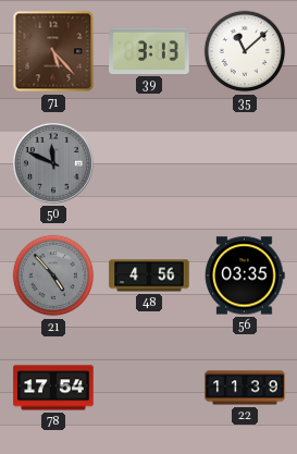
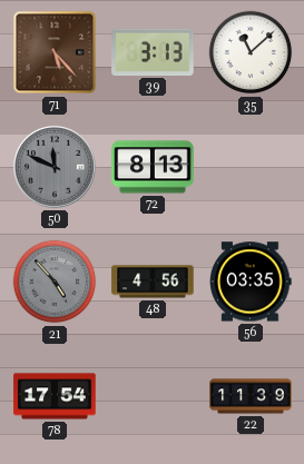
72: none -> 8:13 (153, 167)
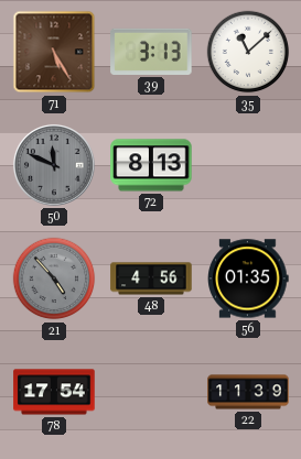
71: 5:23 -> 5:25 (54, 52)
56: 03:35 -> 01:35 (248, 278)
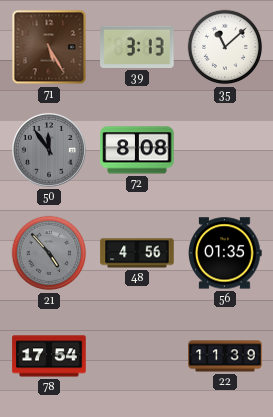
50: 11:49 -> 11:54 (49, 150)
72: 8:13 -> 8:08 (137, 150)
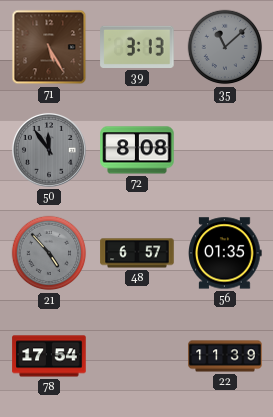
35 dial: white -> grey (225, 47)
48: 4:56 -> 6:57 (137, 253)
